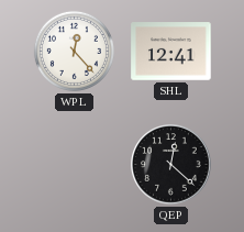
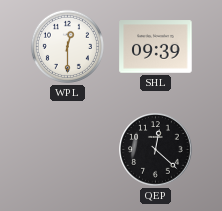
WPL: 12:23 -> 12:30 (67, 46)
SHL: 12:41 -> 09:39 (156, 47)
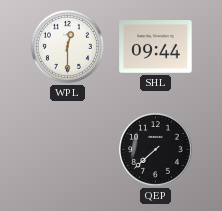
SHL: 09:39 -> 09:44 (156, 47)
QEP: 12:22 -> 7:38 (156, 150)
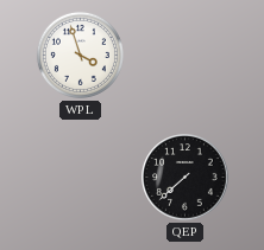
WPL: 12:30 -> 3:57 (80, 55)
SHL: 09:44 -> none (156, 47)
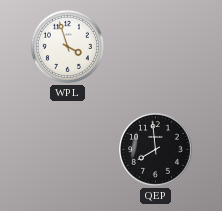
QEP: 7:38 -> 7:59 (156, 150)
